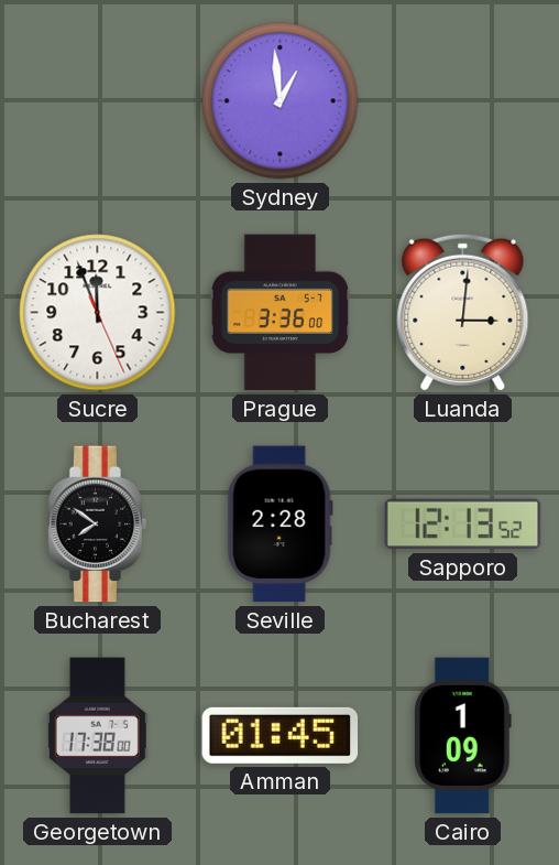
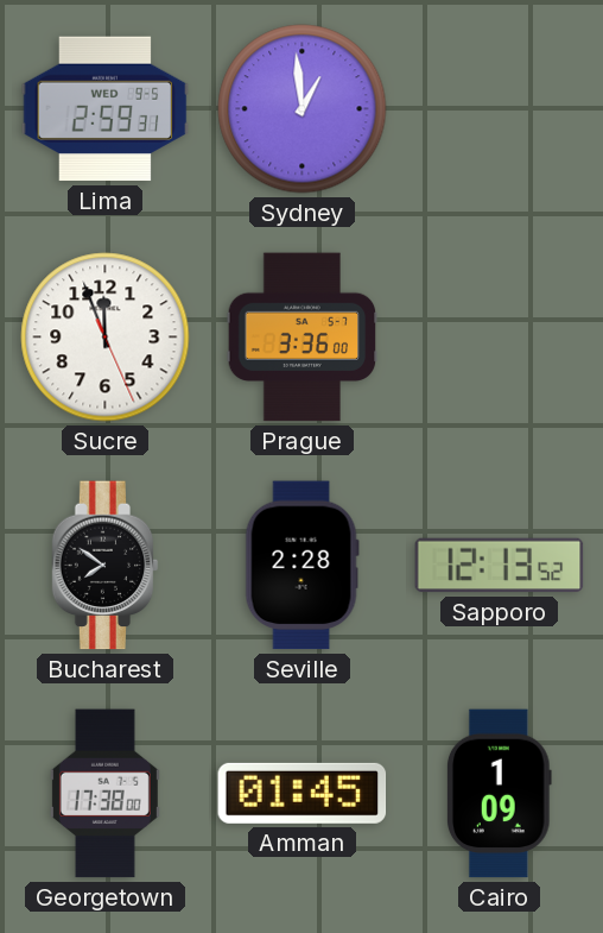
Lima: none -> 2:59 (106, 109)
Luanda: 3:01 -> none (463, 312)
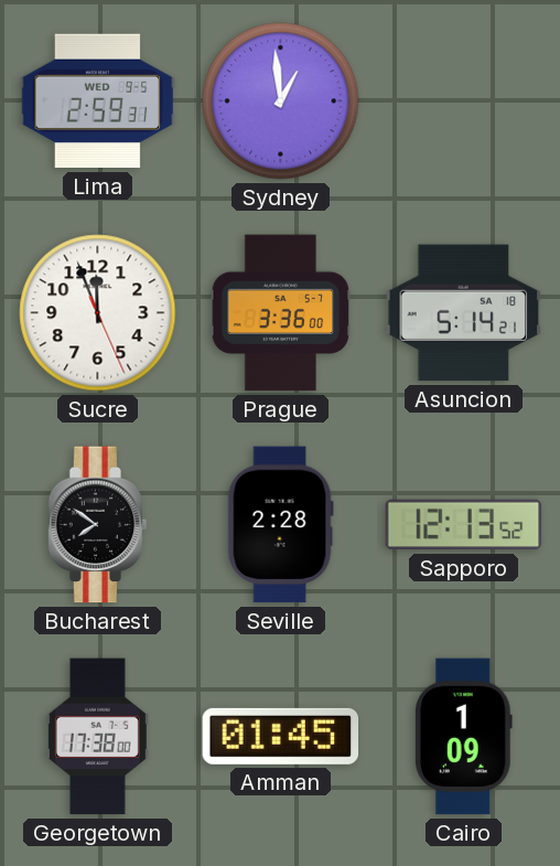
Asuncion: none -> 5:14 (464, 313)
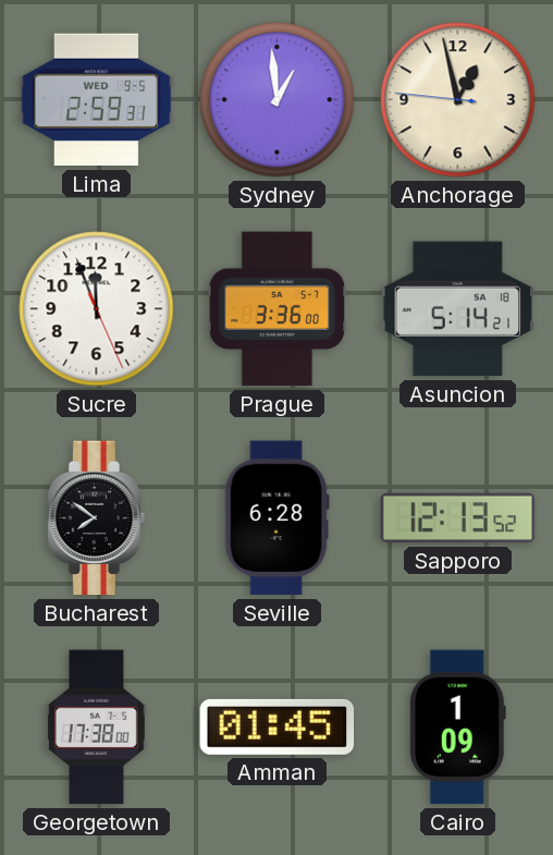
Anchorage: none -> 12:57 (458, 100)
Seville: 2:28 -> 6:28 (276, 518)
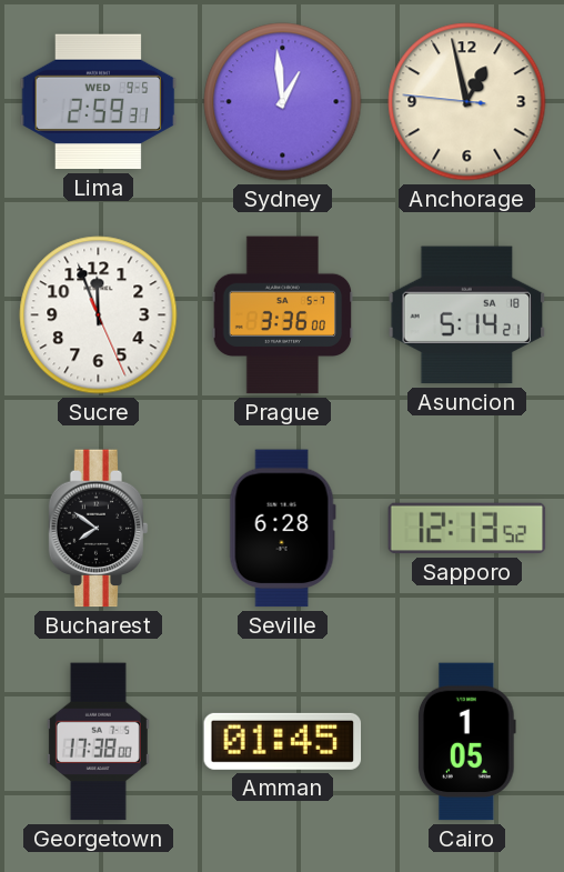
Cairo: 1:09 -> 1:05 (466, 742)
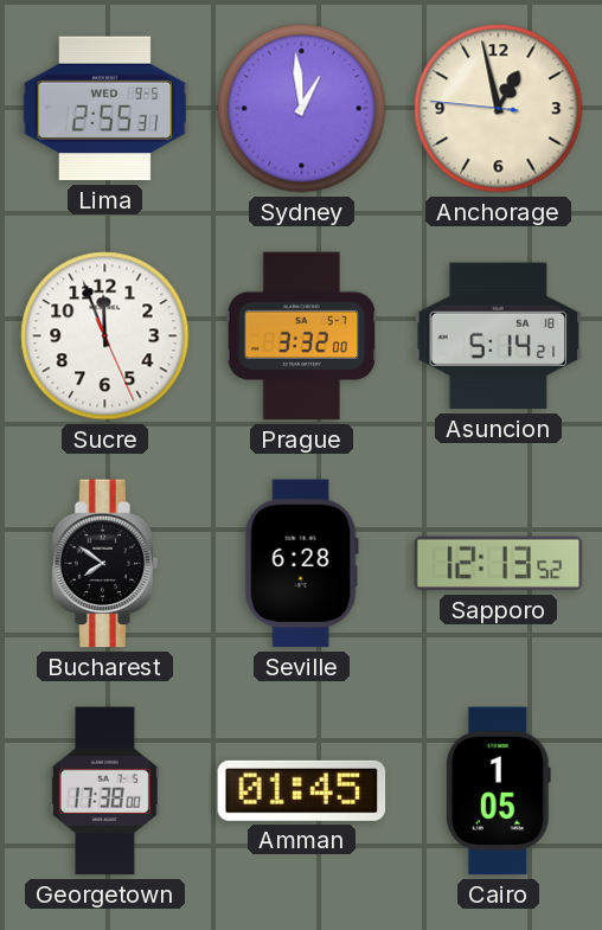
Lima: 2:59 -> 2:55 (105, 109)
Prague: 3:36 -> 3:32 (302, 336)
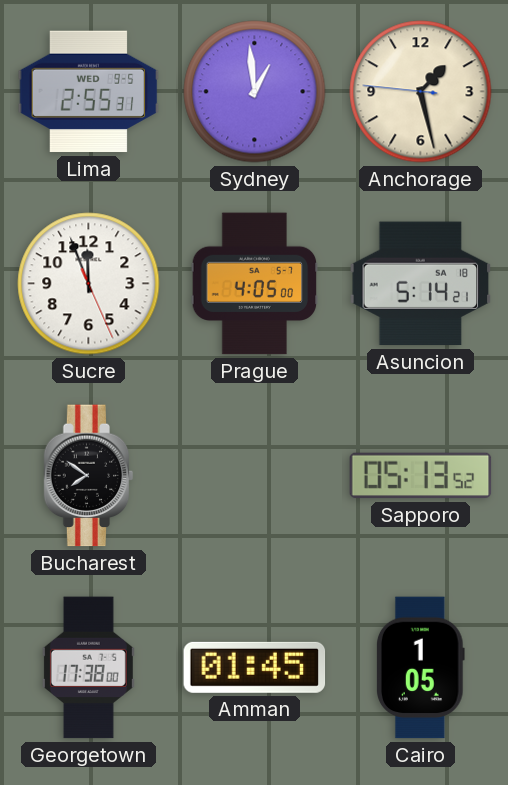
Anchorage: 12:57 -> 1:27 (421, 92)
Prague: 3:32 -> 4:05 (255, 284)
Seville: 6:28 -> none (301, 564)
Sapporo: 12:13 -> 05:13 (421, 476)
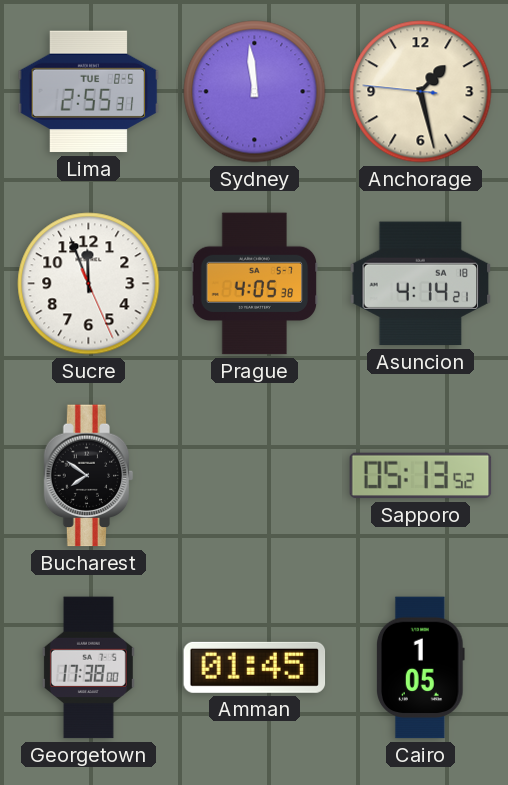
Lima date: WED 9-5 -> TUE 8-5 (89, 92)
Sydney: 12:59 -> 11:59 (255, 92)
Prague: 4:05:00 -> 4:05:38 (255, 284)
Asuncion: 5:14 -> 4:14 (421, 284)
